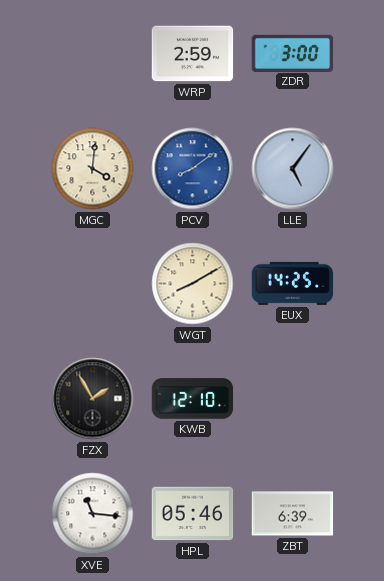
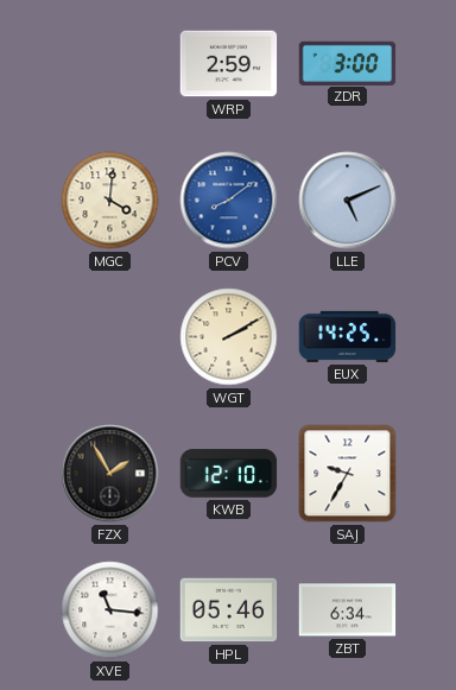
LLE: 5:06 -> 5:11 (348, 201)
WGT: 8:10 -> 2:10 (229, 337)
SAJ: none -> 9:35 (348, 474)
ZBT: 6:39 -> 6:34 (348, 610)
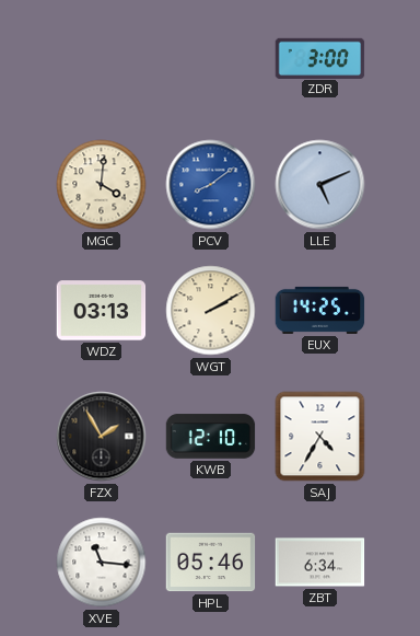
WRP: 2:59 -> none (229, 64)
WDZ: none -> 03:13 (102, 311)
SAJ: 9:35 -> 4:35 (320, 437)
